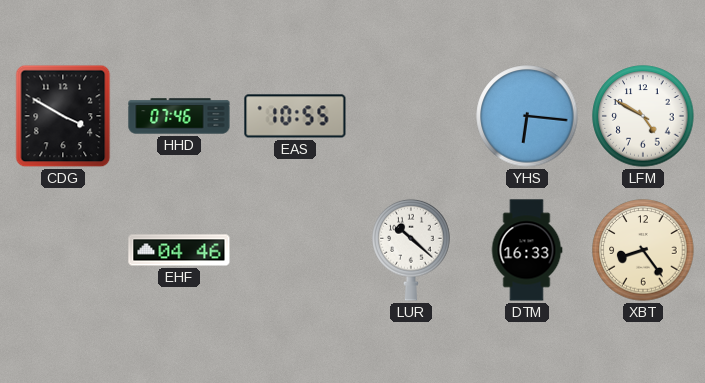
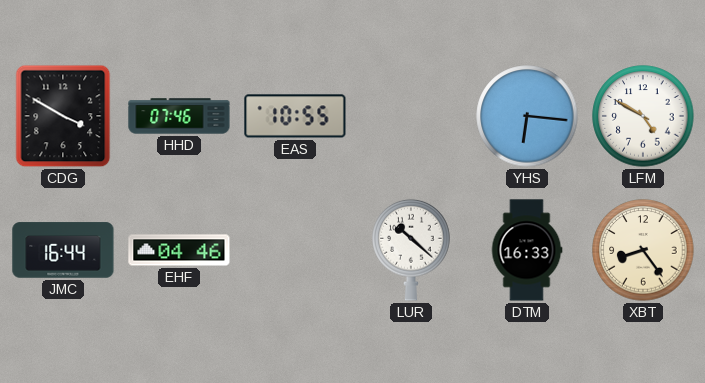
JMC: none -> 16:44 (63, 250)
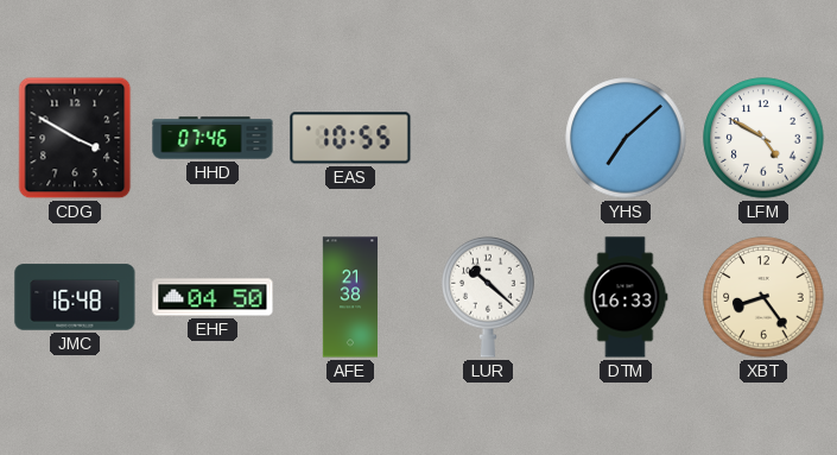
YHS: 6:16 -> 7:08 (626, 138)
JMC: 16:44 -> 16:48 (75, 297)
EHF: 04:46 -> 04:50 (213, 297)
AFE: none -> 21:38 (349, 297)
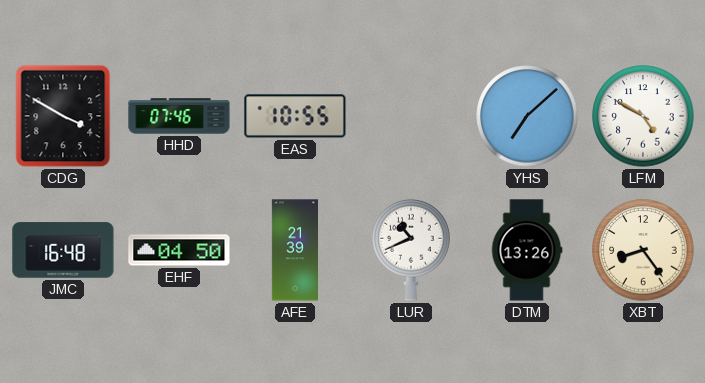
AFE: 21:38 -> 21:39 (294, 250)
LUR: 10:22 -> 10:41 (411, 250)
DTM: 16:33 -> 13:26 (527, 250)
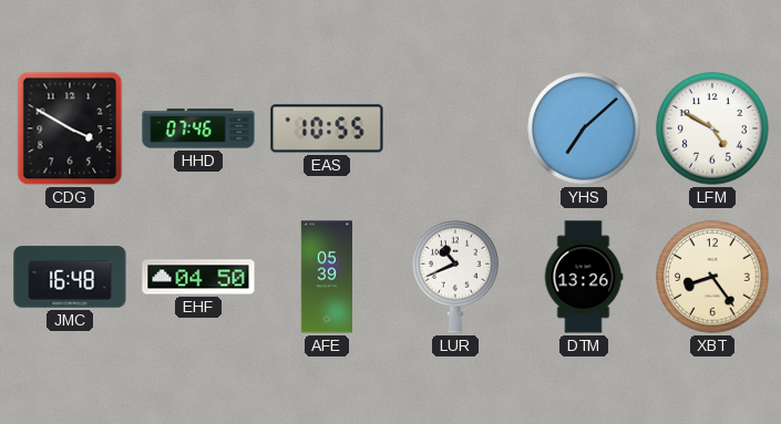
AFE: 21:39 -> 05:39 (326, 277)
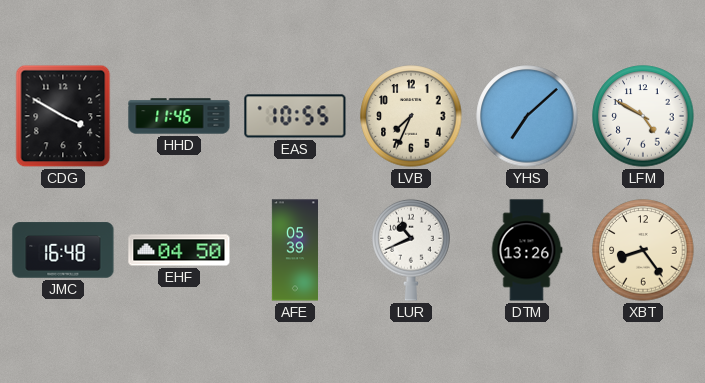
HHD: 07:46 -> 11:46 (179, 116)
LVB: none -> 7:34 (411, 116)
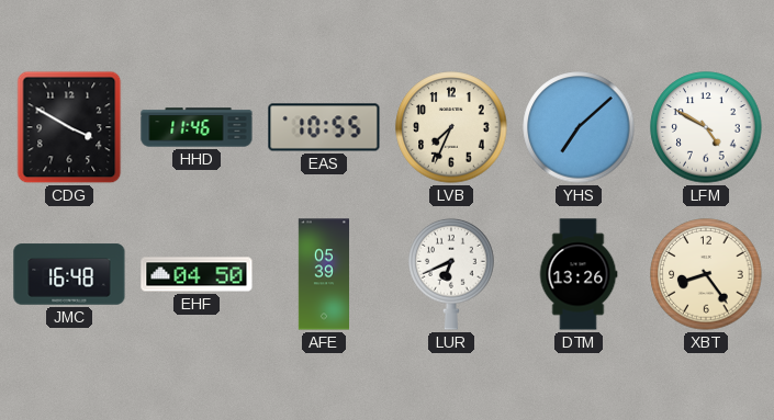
LUR: 10:41 -> 6:41 (451, 274)
